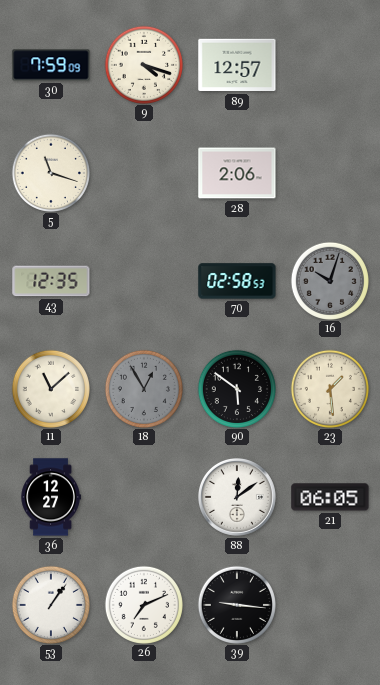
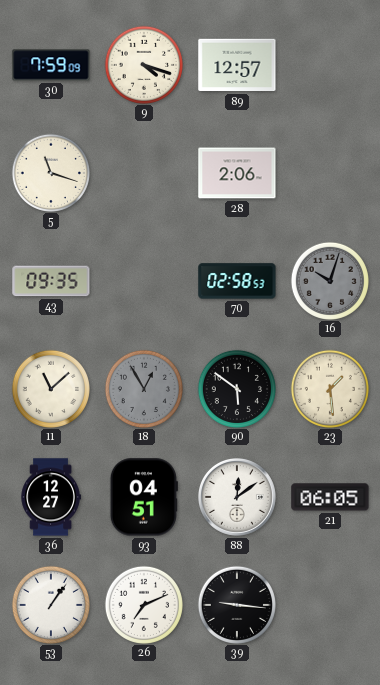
43: 12:35 -> 09:35 (51, 281)
93: none -> 04:51 (144, 497)
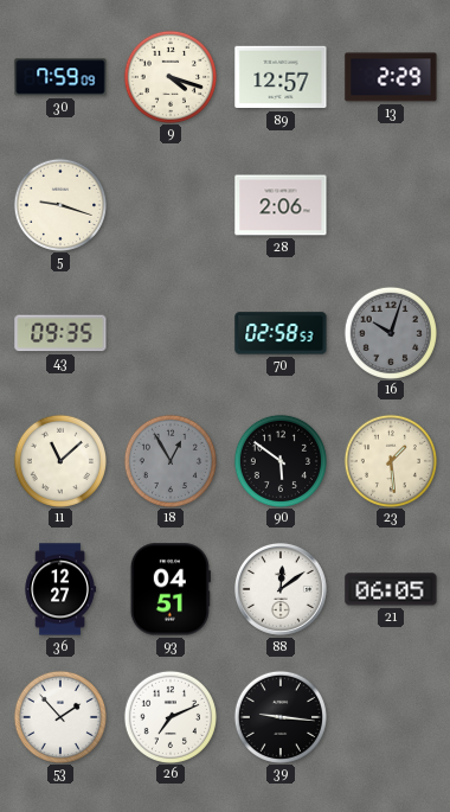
13: none -> 2:29 (391, 77)
5: 11:18 -> 9:18 (59, 204)
53: 1:06 -> 1:53 (59, 716)
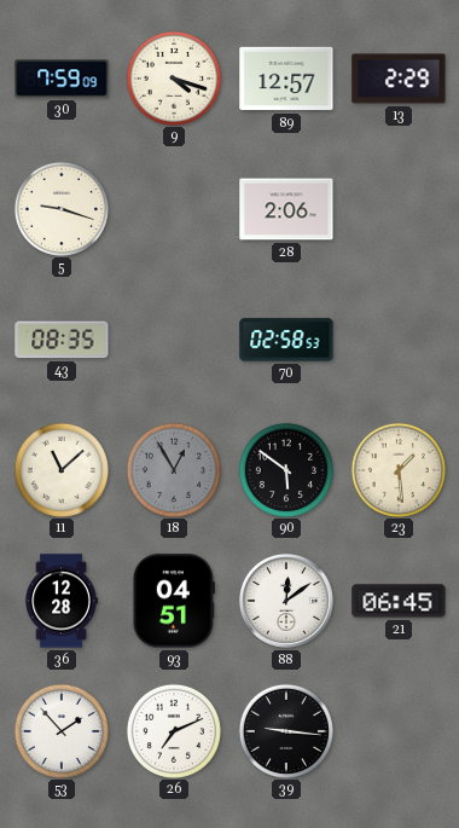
43: 09:35 -> 08:35 (62, 340)
16: 10:03 -> none (390, 332)
36: 12:27 -> 12:28 (62, 601)
21: 06:05 -> 06:45 (399, 601)
